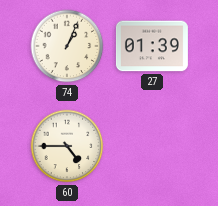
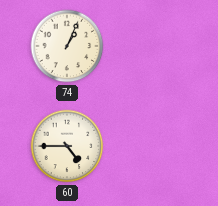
27: 01:39 -> none (152, 46)
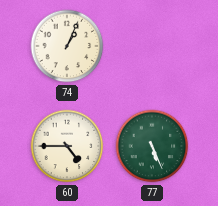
77: none -> 5:26 (152, 146)
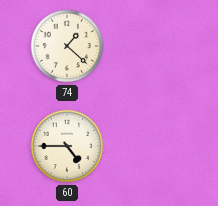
74: 1:04 -> 1:22 (67, 46)
77: 5:26 -> none (152, 146)
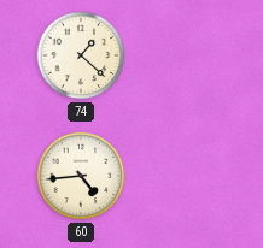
60: 4:45 -> 4:44 (81, 176)
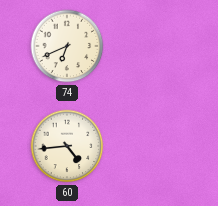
74: 1:22 -> 6:41 (67, 46)
